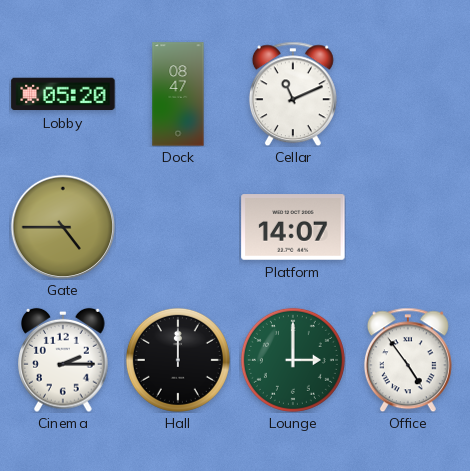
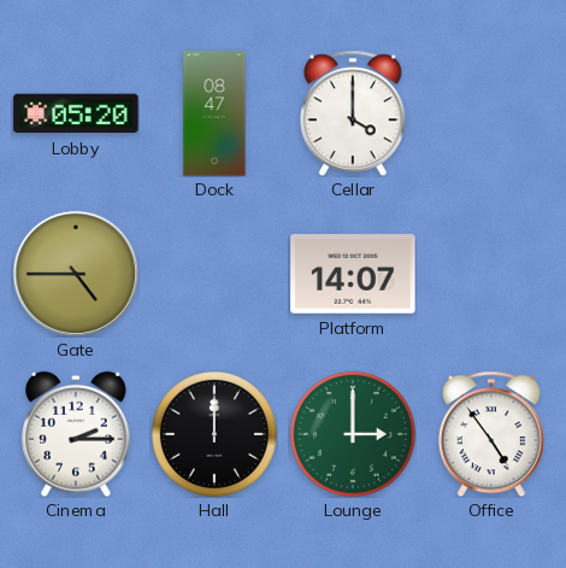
Cellar: 11:11 -> 4:00 (353, 113)
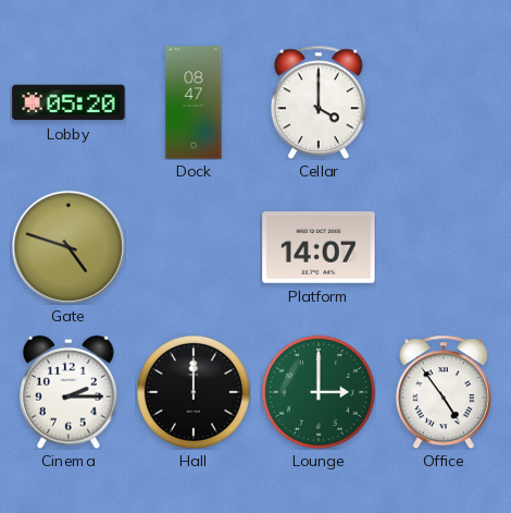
Gate: 4:45 -> 4:48 (68, 247)
